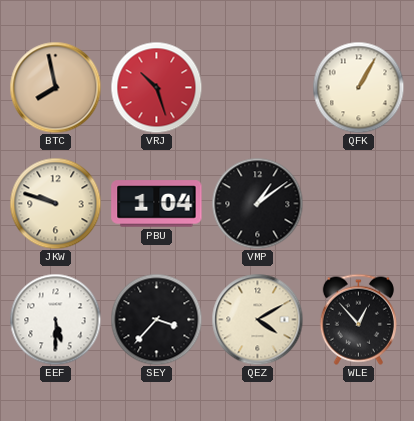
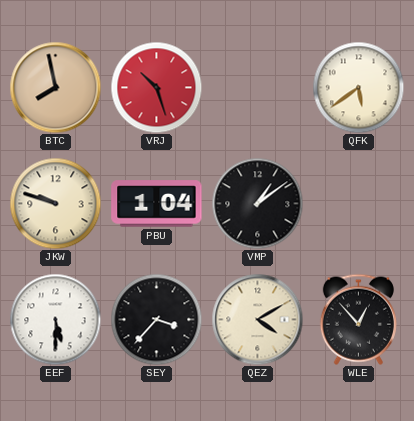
QFK: 1:05 -> 5:39 (358, 87)
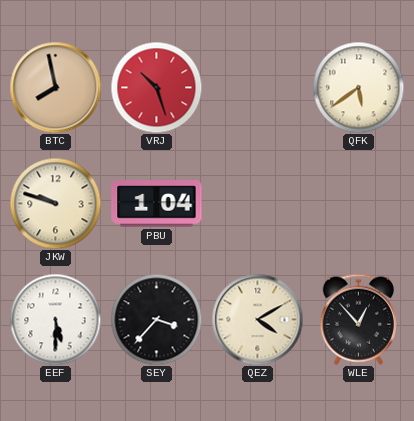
VMP: 1:09 -> none (257, 203)
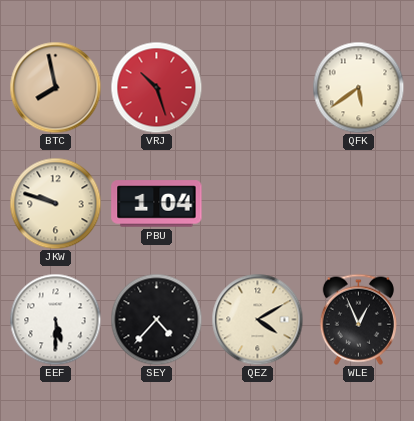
SEY: 3:37 -> 4:37 (156, 319)
WLE: 12:53 -> 12:56 (358, 319)
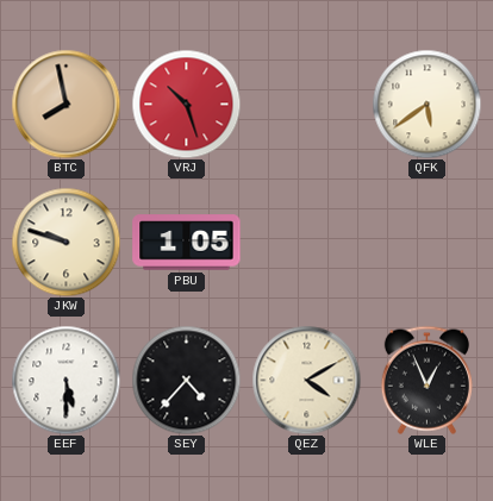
PBU: 1:04 -> 1:05 (187, 243)
